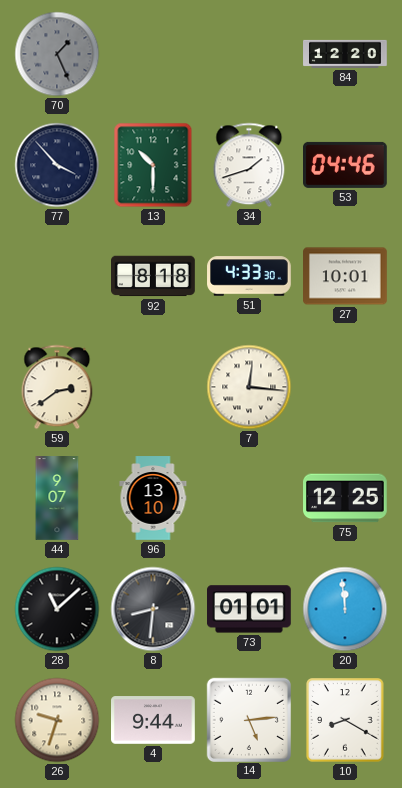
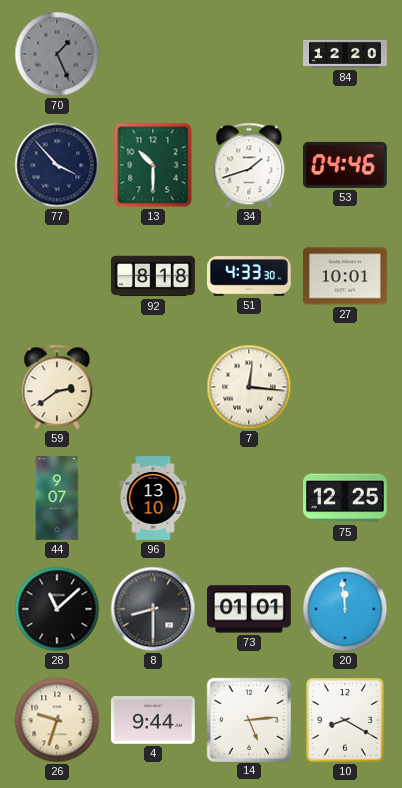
8: 8:31 -> 8:30 (153, 609)
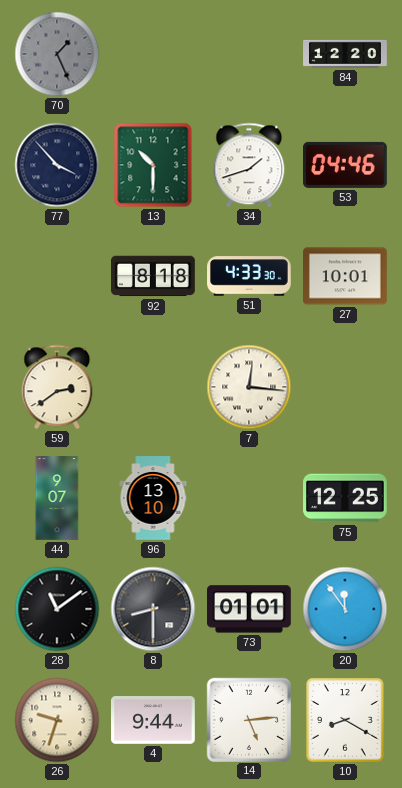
28: 11:08 -> 11:09 (57, 609)
20: 11:59 -> 11:54 (345, 609)
